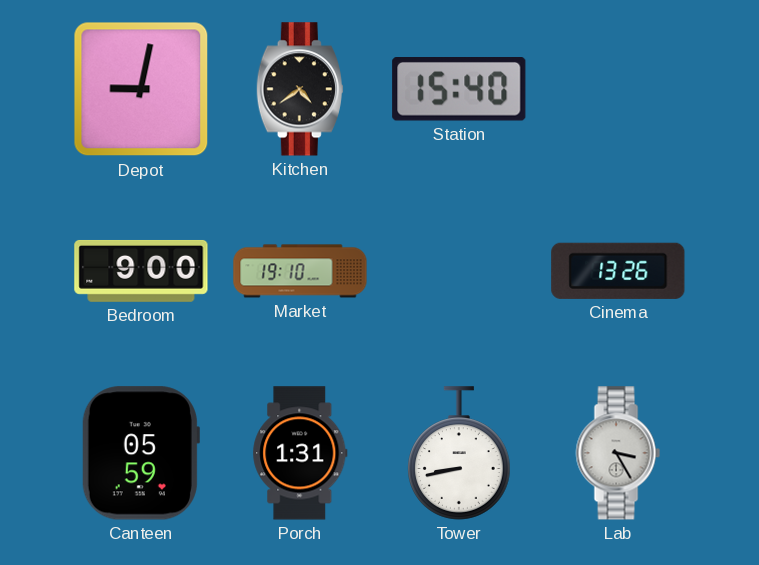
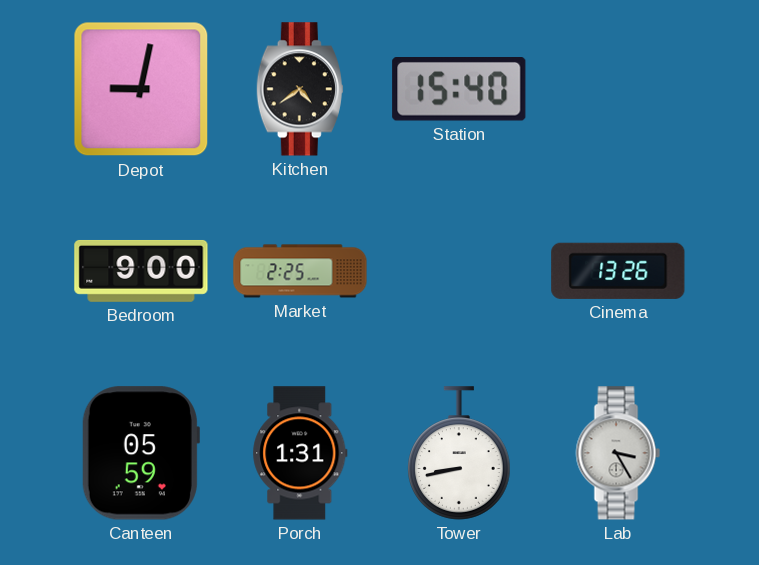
Market: 19:10 -> 2:25 (300, 271)
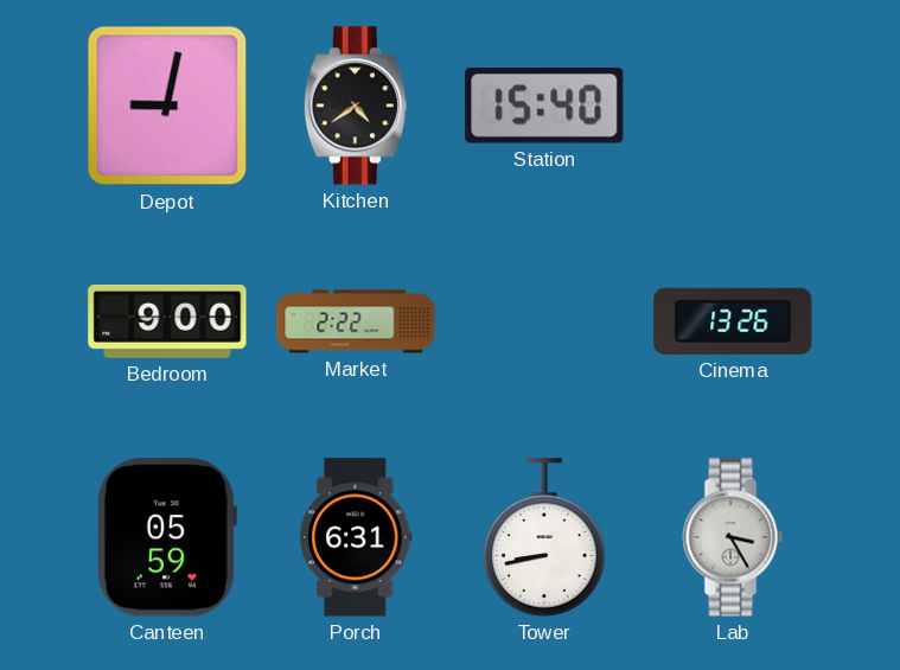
Market: 2:25 -> 2:22 (356, 321)
Porch: 1:31 -> 6:31 (356, 537)
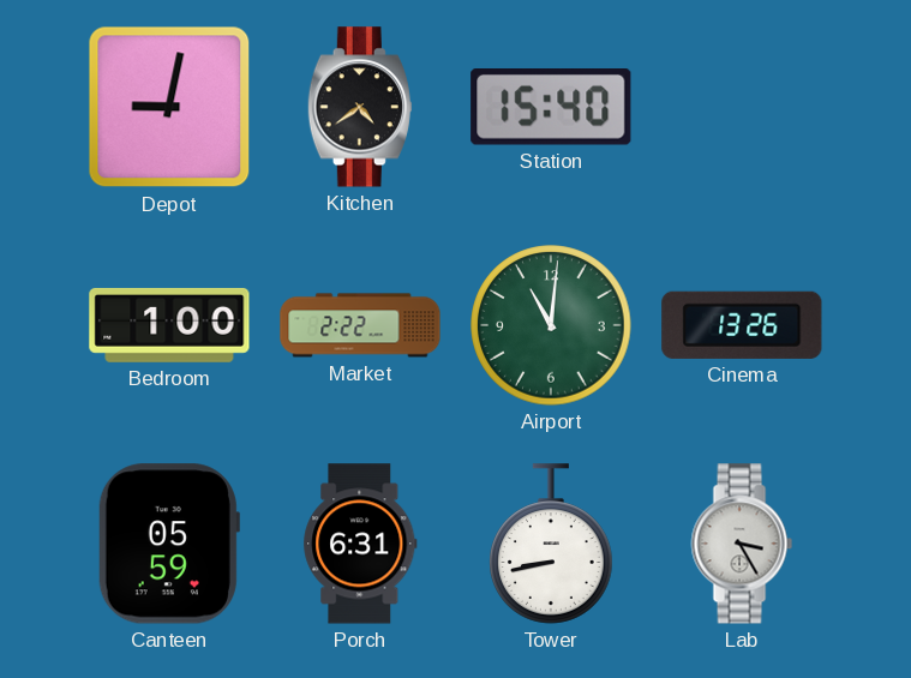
Bedroom: 9:00 -> 1:00 (169, 325)
Airport: none -> 11:01 (551, 325)
